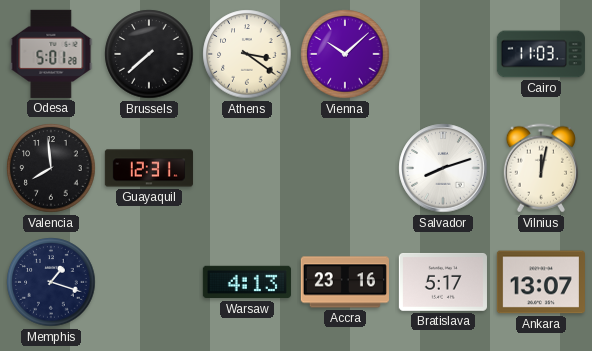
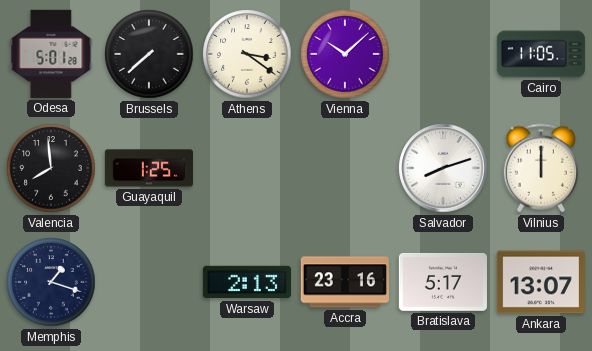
Cairo: 11:03 -> 11:05 (541, 54)
Guayaquil: 12:31 -> 1:25 (149, 168)
Vilnius: 12:02 -> 12:00 (541, 168)
Warsaw: 4:13 -> 2:13 (247, 282)
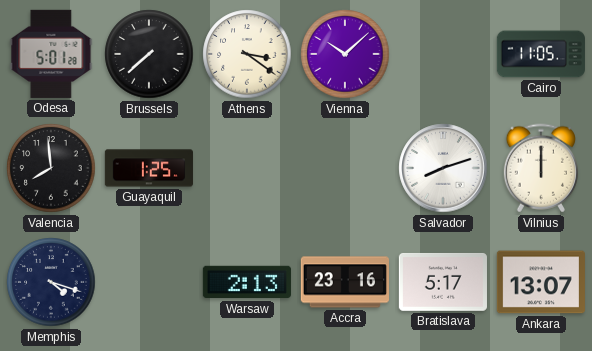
Memphis: 1:18 -> 4:18 (51, 282)
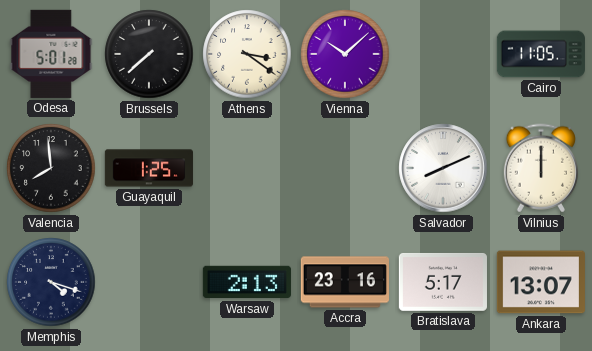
Salvador: 8:12 -> 8:11 (443, 168)
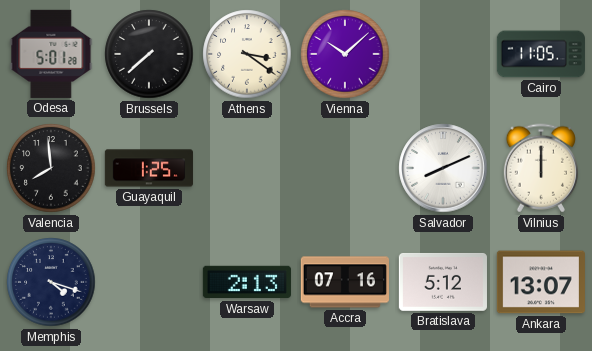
Accra: 23:16 -> 07:16 (345, 282)
Bratislava: 5:17 -> 5:12 (443, 282)
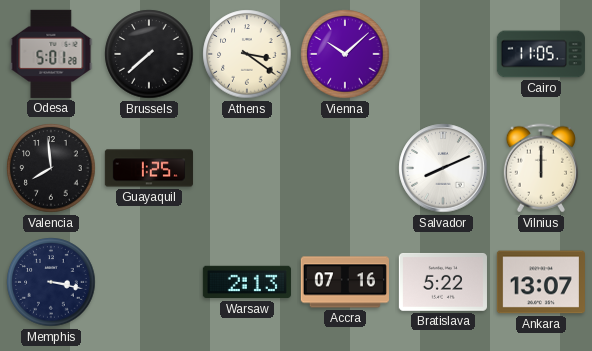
Memphis: 4:18 -> 3:17 (51, 282)
Bratislava: 5:12 -> 5:22 (443, 282)
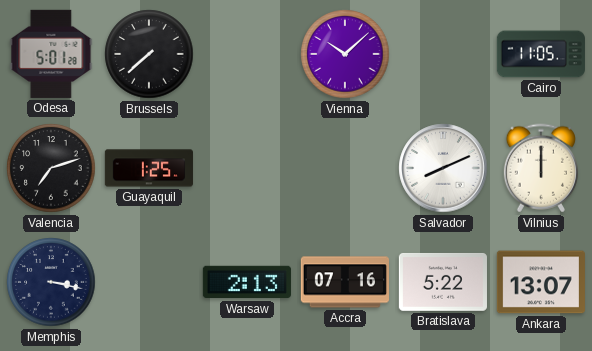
Athens: 3:21 -> none (247, 54)
Valencia: 7:59 -> 7:12 (51, 168)
